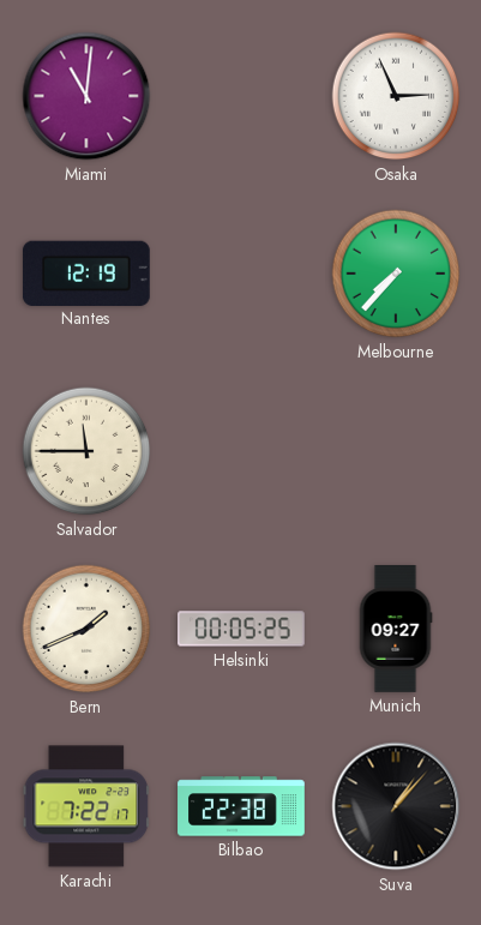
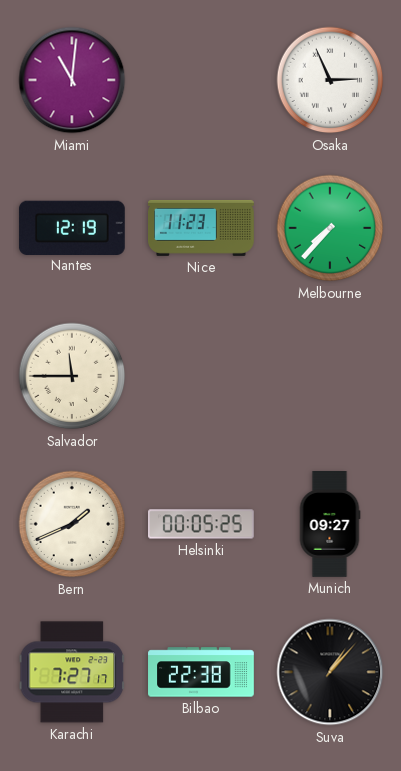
Nice: none -> 11:23 (201, 228)
Karachi: 7:22 -> 7:27 (71, 672)
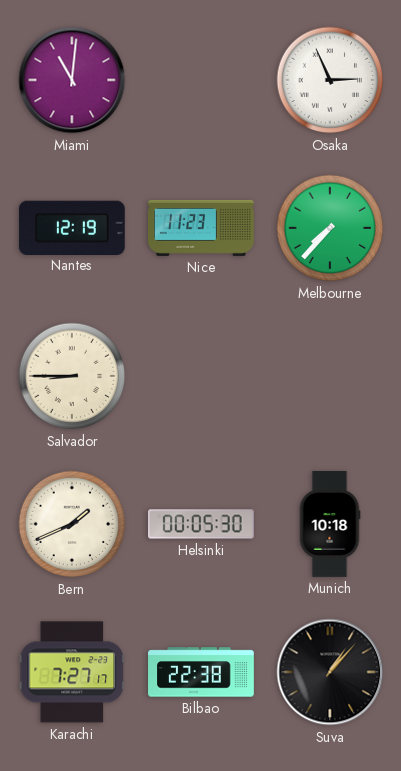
Salvador: 11:45 -> 8:45 (72, 376)
Helsinki: 00:05:25 -> 00:05:30 (202, 524)
Munich: 09:27 -> 10:18 (330, 525)
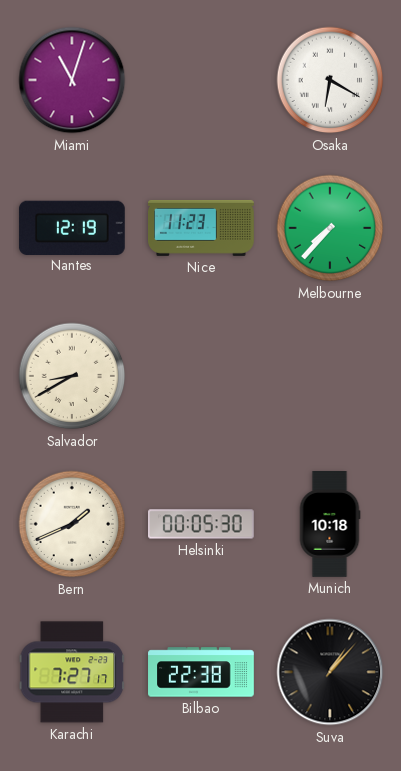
Miami: 11:01 -> 11:03 (72, 80)
Osaka: 2:56 -> 6:20 (330, 80)
Salvador: 8:45 -> 8:40 (72, 376)
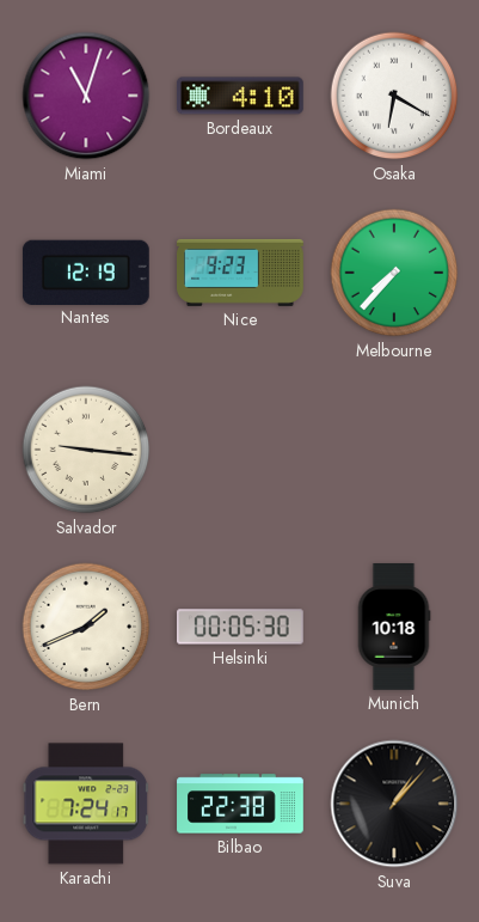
Bordeaux: none -> 4:10 (240, 96)
Nice: 11:23 -> 9:23 (240, 273)
Salvador: 8:40 -> 9:16 (86, 450)
Karachi: 7:27 -> 7:24 (85, 804)
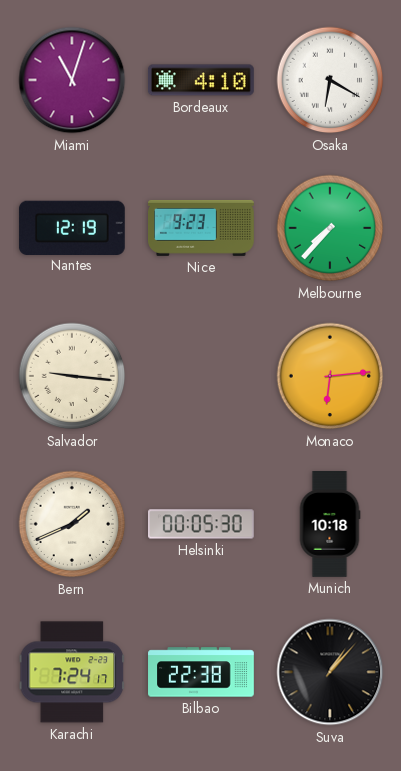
Monaco: none -> 6:14 (330, 376)
